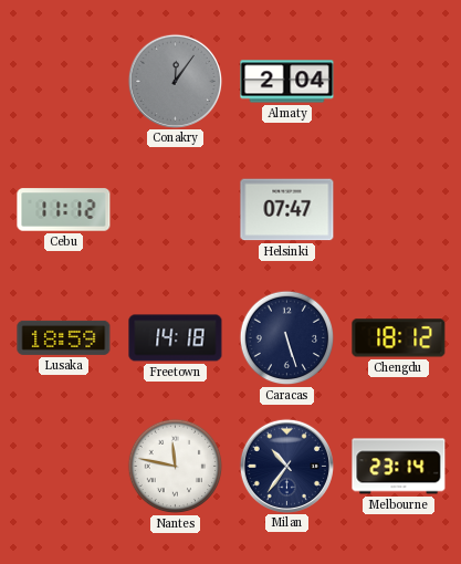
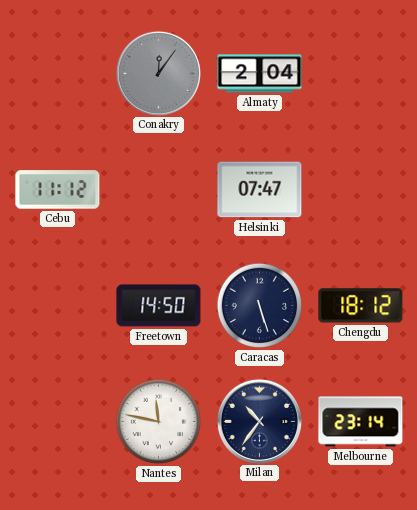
Lusaka: 18:59 -> none (64, 337)
Freetown: 14:18 -> 14:50 (159, 306)
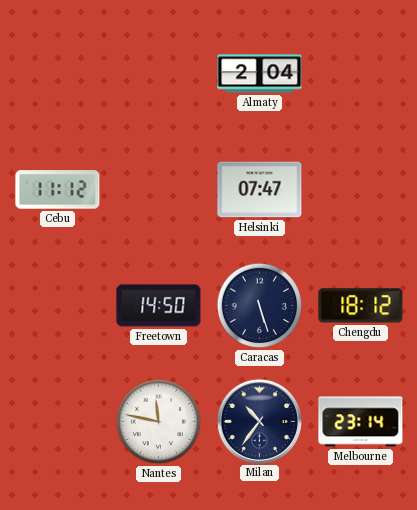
Conakry: 12:06 -> none (158, 73)
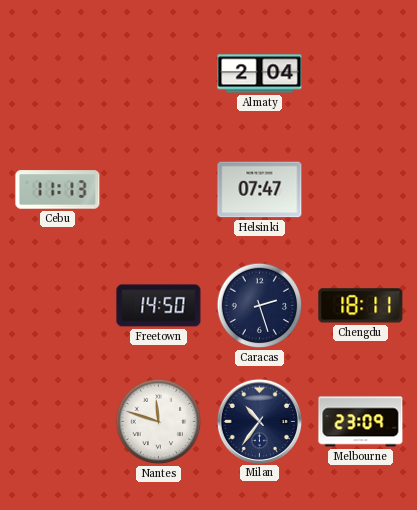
Cebu: 11:12 -> 11:13 (58, 190)
Caracas: 5:27 -> 2:27 (260, 306)
Chengdu: 18:12 -> 18:11 (361, 306)
Nantes: 11:47 -> 11:48 (159, 422)
Melbourne: 23:14 -> 23:09 (361, 422)
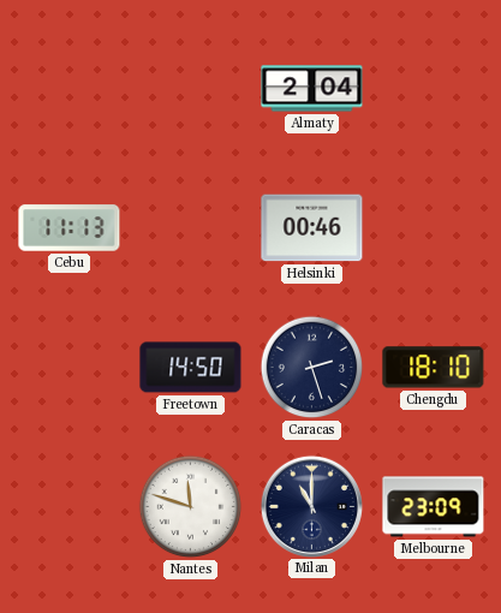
Helsinki: 07:47 -> 00:46 (312, 228)
Chengdu: 18:11 -> 18:10 (434, 368)
Milan: 10:36 -> 11:00 (311, 506)
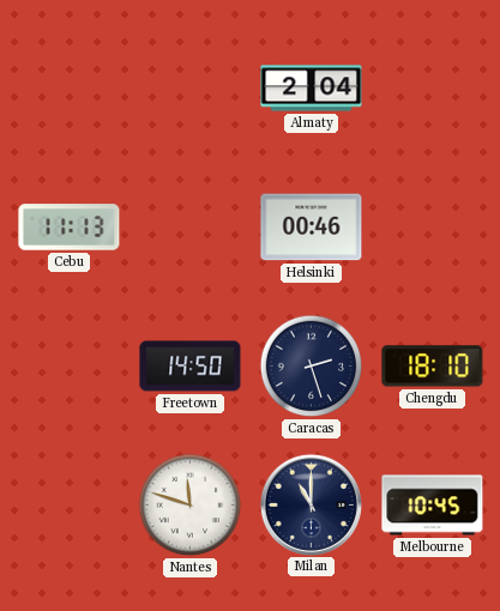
Melbourne: 23:09 -> 10:45 (433, 506)
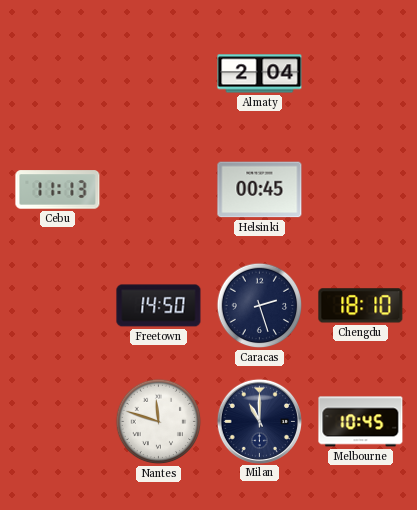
Helsinki: 00:46 -> 00:45 (260, 190)
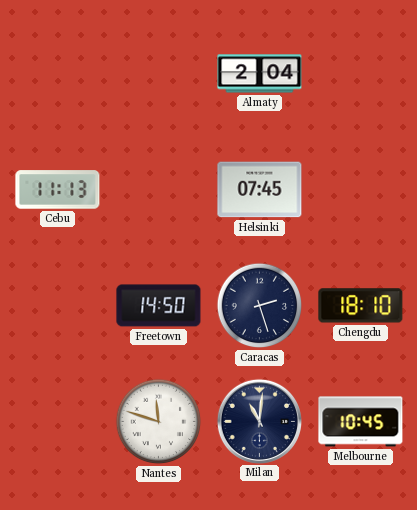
Helsinki: 00:45 -> 07:45 (260, 190)
Milan: 11:00 -> 11:01 (259, 421)
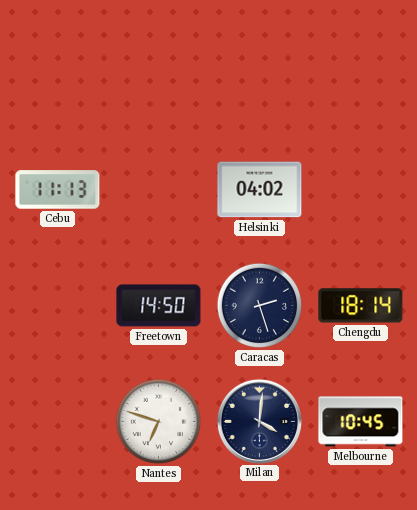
Almaty: 2:04 -> none (260, 74)
Helsinki: 07:45 -> 04:02 (260, 190)
Chengdu: 18:10 -> 18:14 (361, 306)
Nantes: 11:48 -> 6:48 (159, 422)
Milan: 11:01 -> 4:01 (259, 421)
